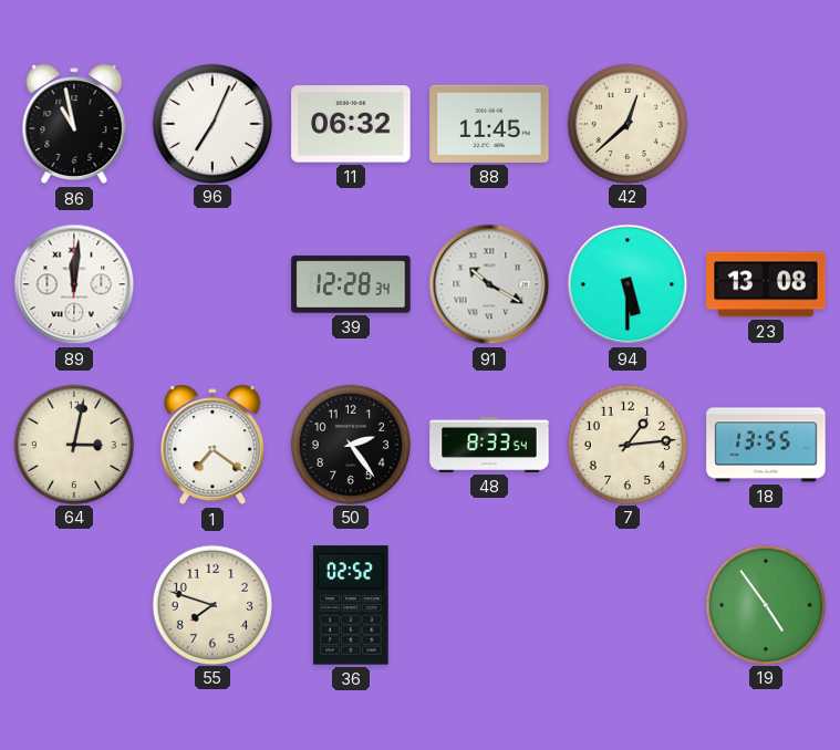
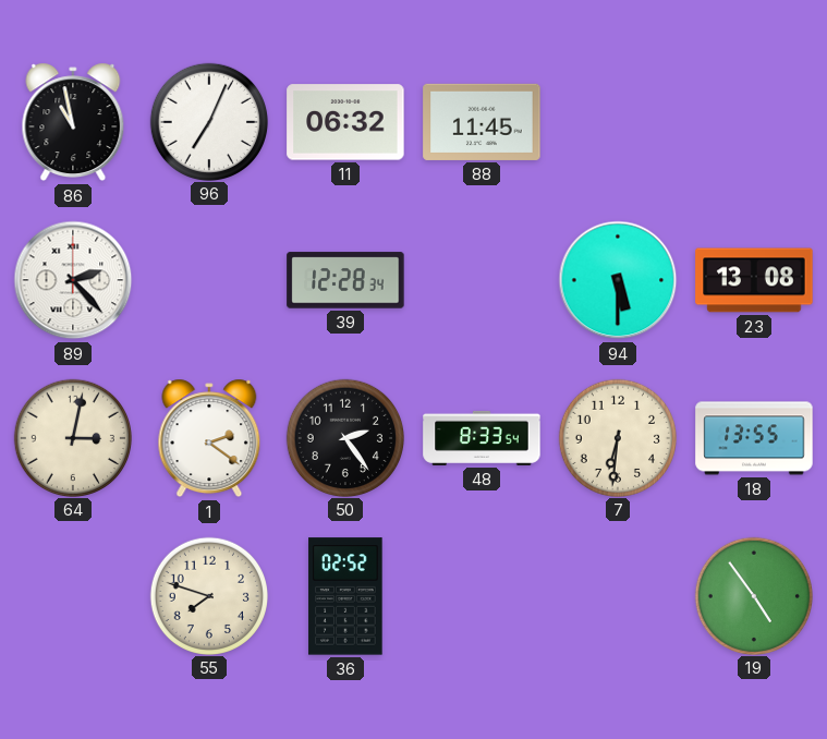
42: 12:38 -> none (626, 123)
89: 12:01 -> 2:23 (73, 280)
91: 10:20 -> none (489, 284)
1: 7:21 -> 2:21 (209, 438)
7: 1:14 -> 6:31 (617, 437)
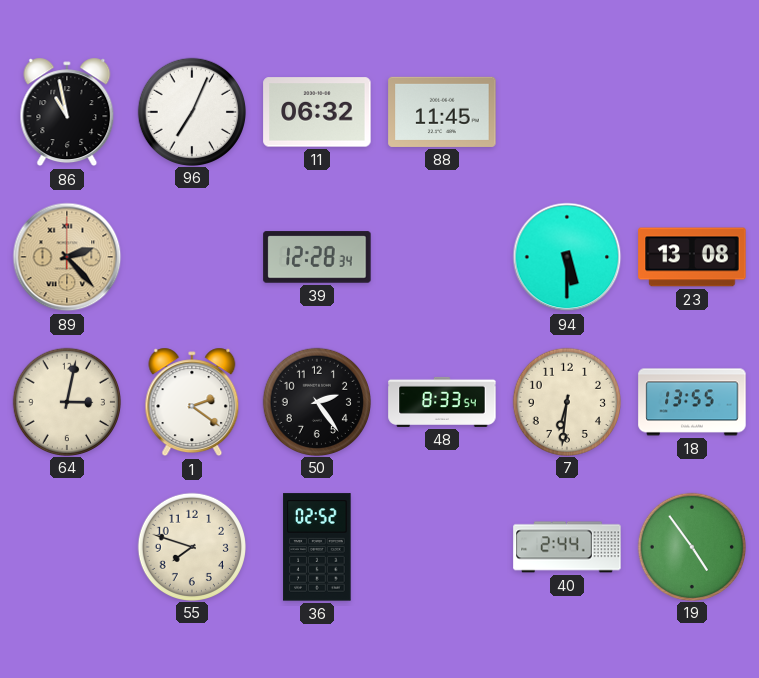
89 dial: white -> champagne (67, 257)
40: none -> 2:44 (567, 547)
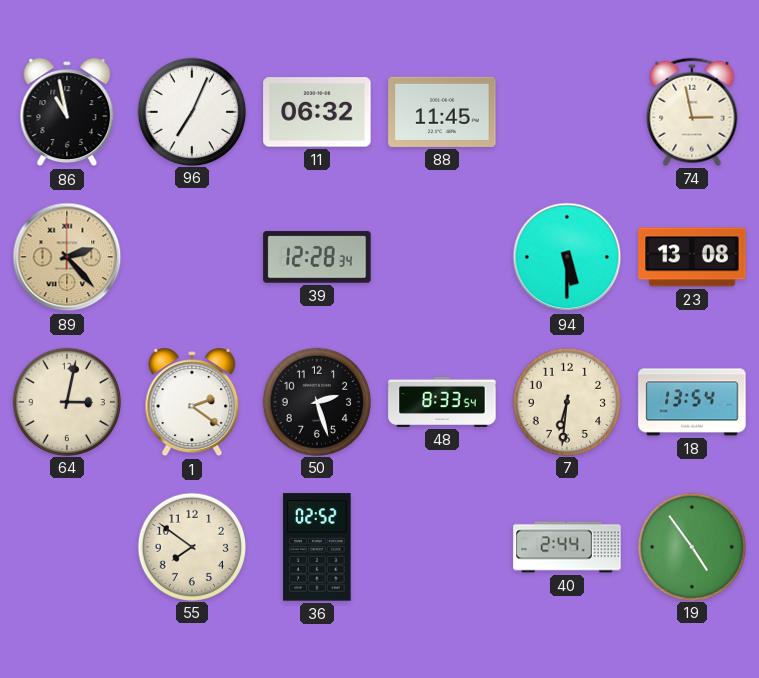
74: none -> 2:58 (692, 112)
50: 2:24 -> 2:27 (316, 401)
18: 13:55 -> 13:54 (692, 402)
55: 7:48 -> 7:51 (191, 546)
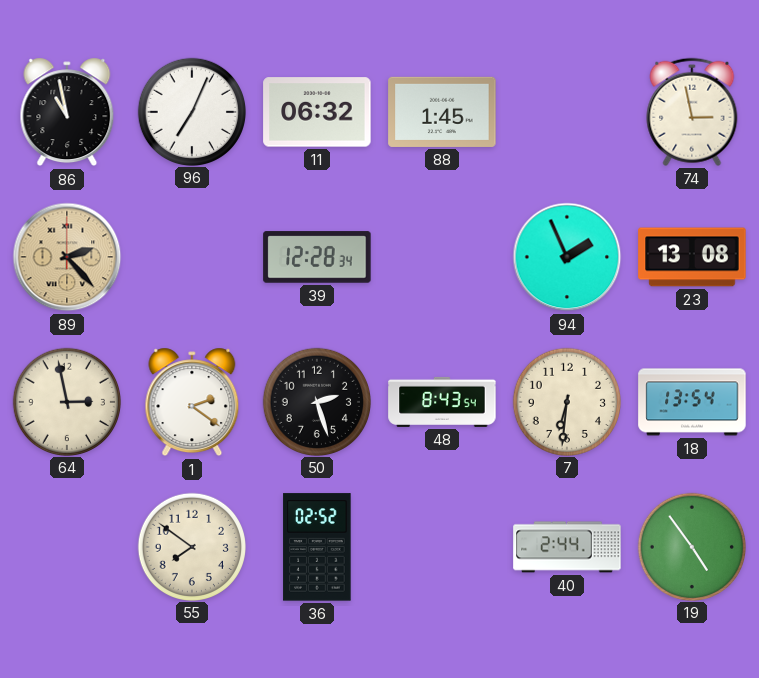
88: 11:45 -> 1:45 (442, 112)
94: 5:30 -> 1:56 (567, 257)
64: 3:02 -> 2:58 (66, 401)
48: 8:33 -> 8:43 (442, 402)
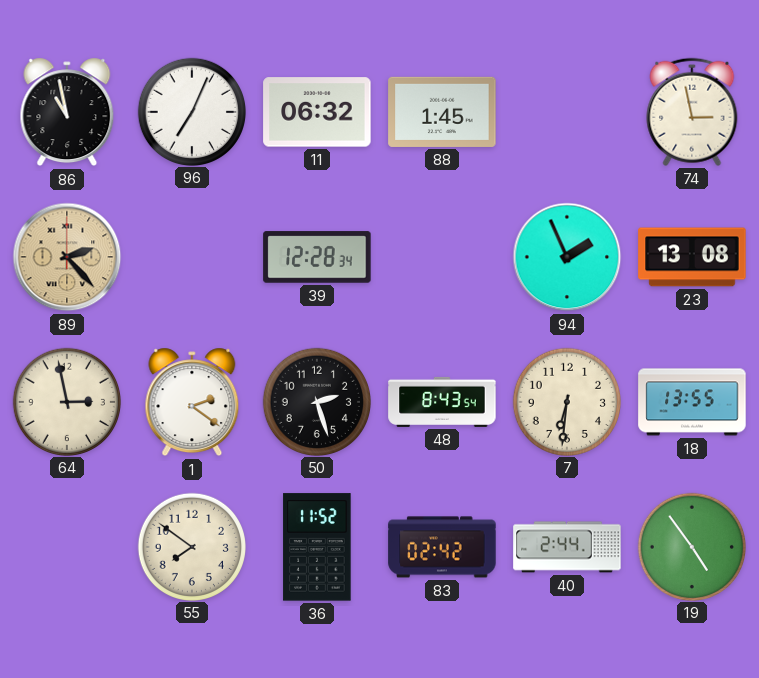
18: 13:54 -> 13:55 (692, 402)
36: 02:52 -> 11:52 (317, 547)
83: none -> 02:42 (442, 547)
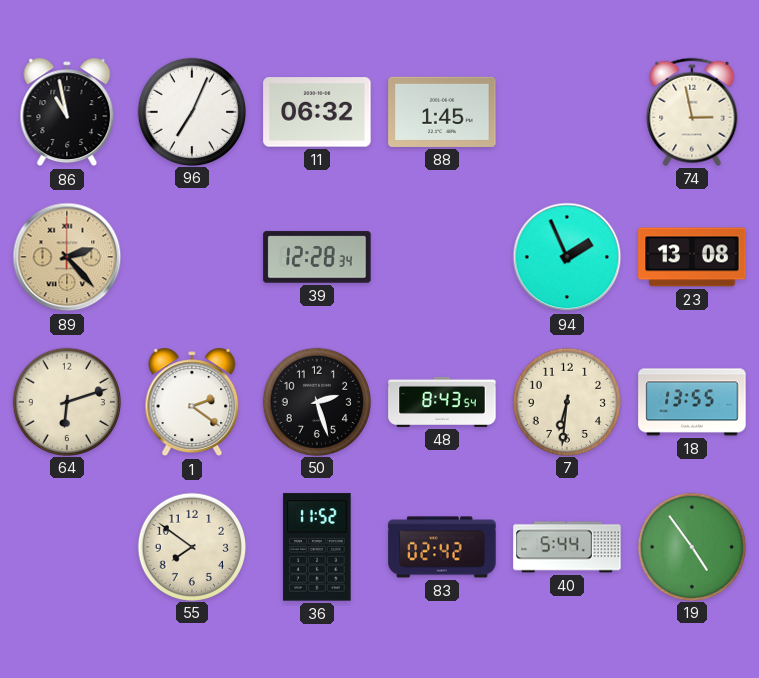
64: 2:58 -> 6:12 (66, 401)
40: 2:44 -> 5:44 (567, 547)
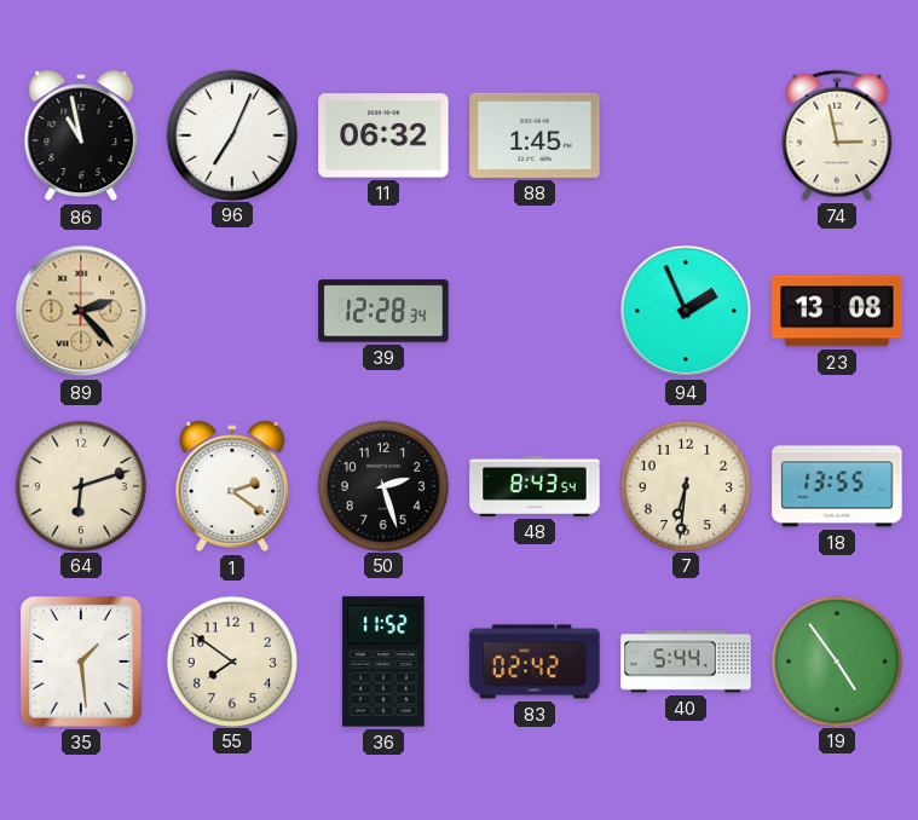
35: none -> 1:29 (81, 663)
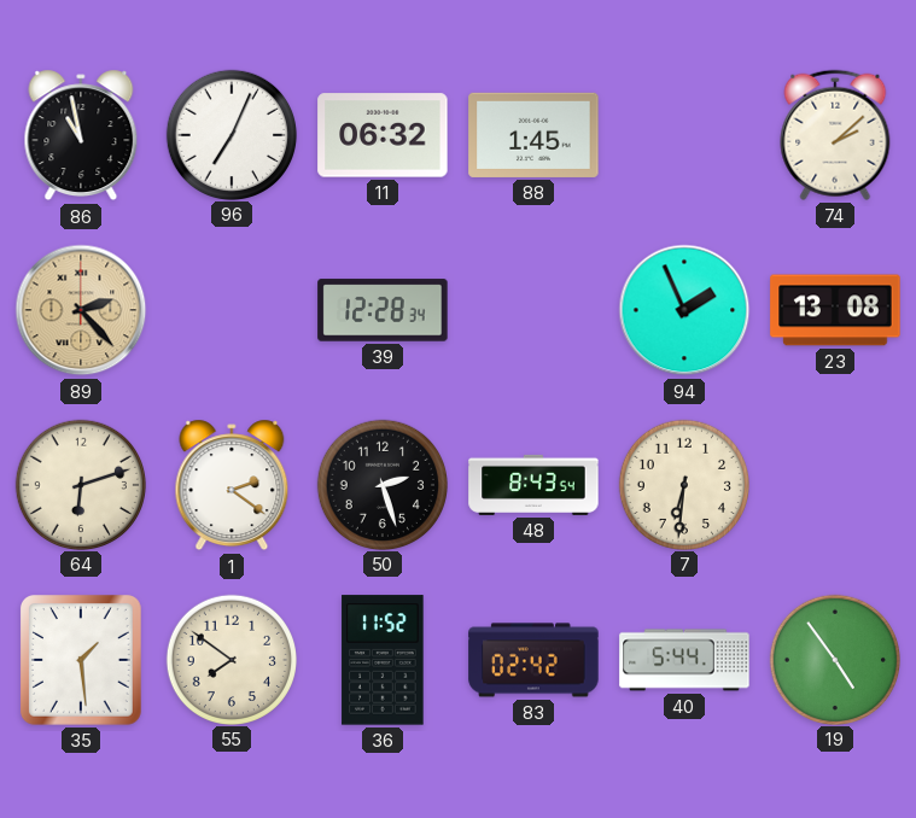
74: 2:58 -> 2:08 (835, 135)
18: 13:55 -> none (837, 486)
